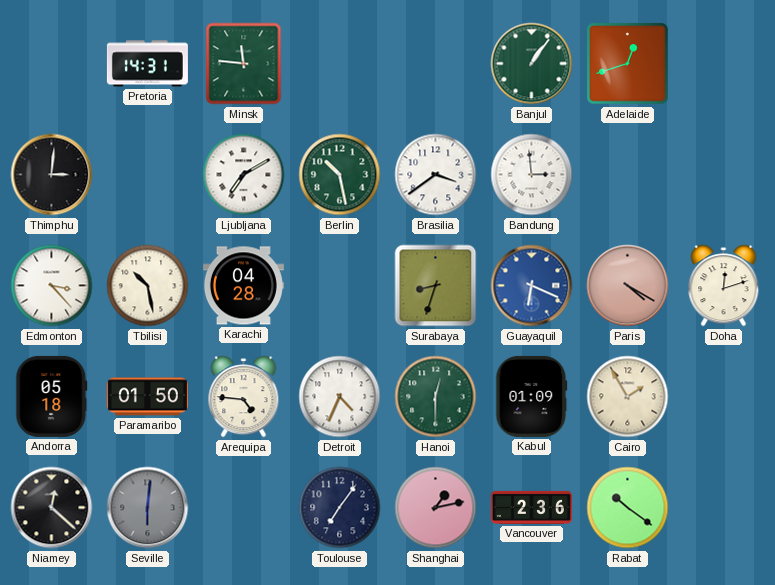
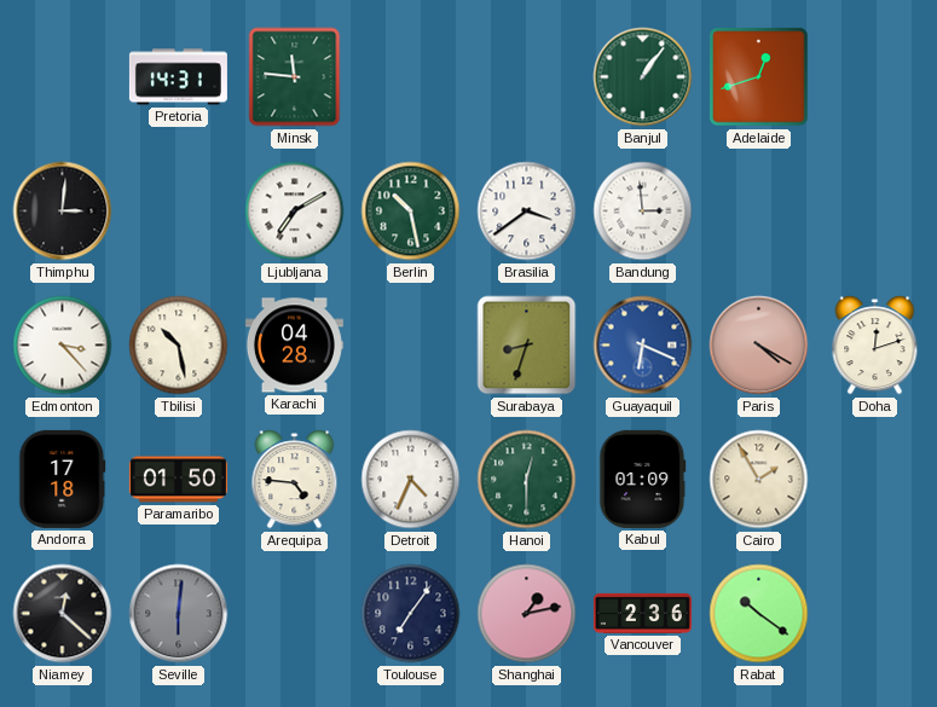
Andorra: 05:18 -> 17:18 (63, 479)
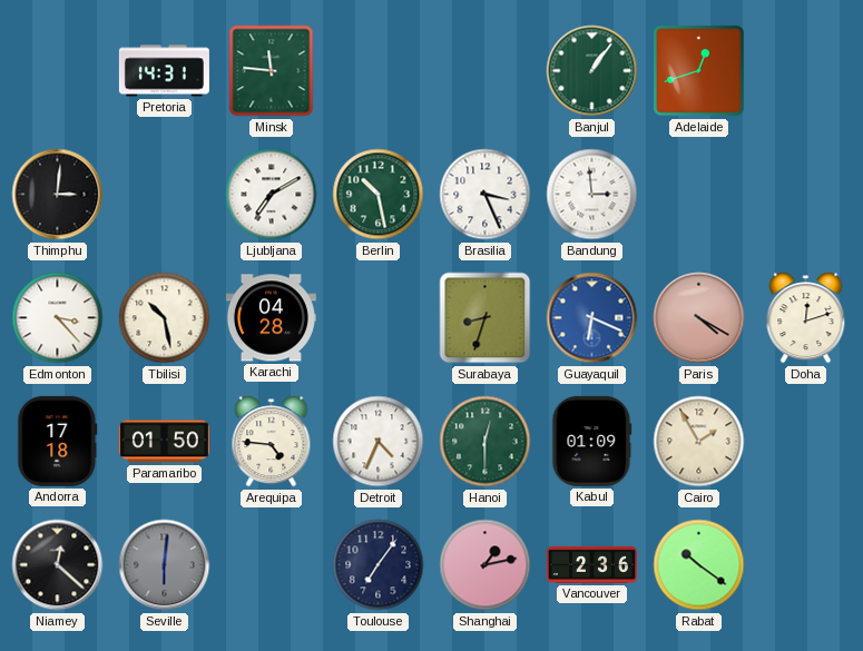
Brasilia: 3:39 -> 3:26 (486, 195)
